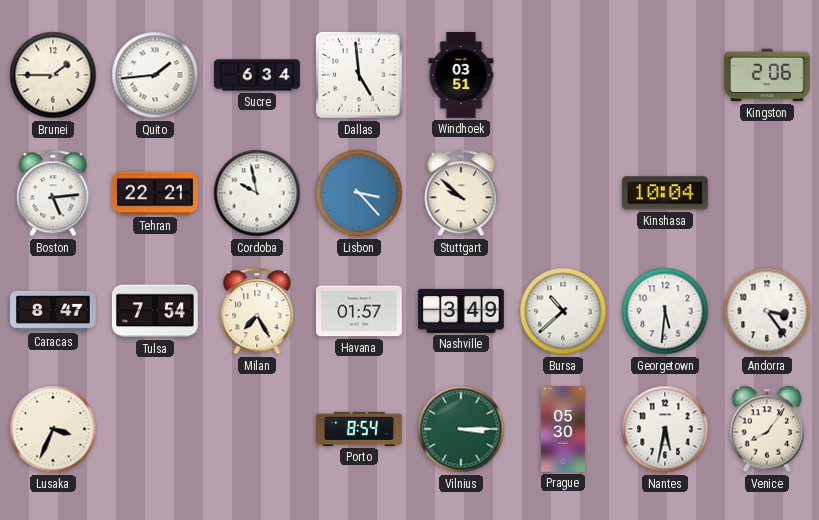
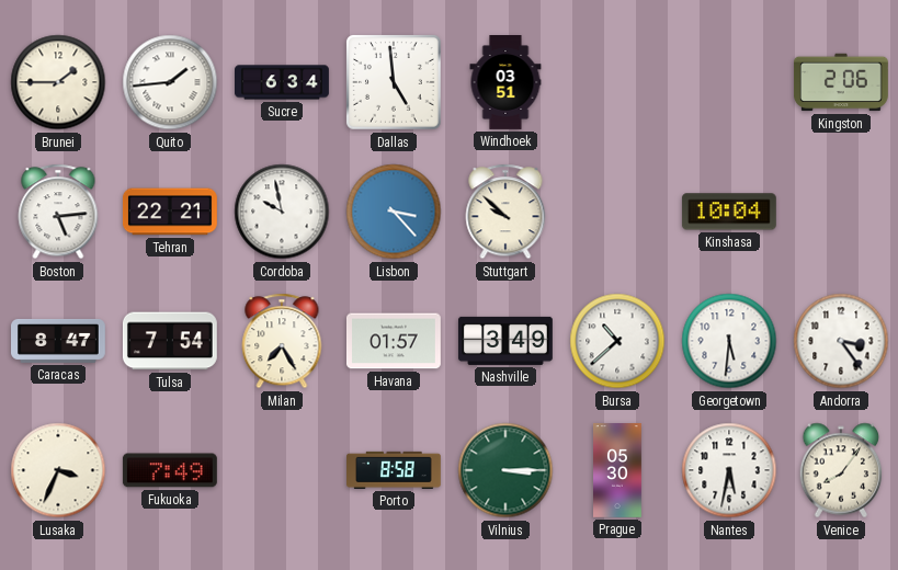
Fukuoka: none -> 7:49 (170, 470)
Porto: 8:54 -> 8:58 (395, 470)
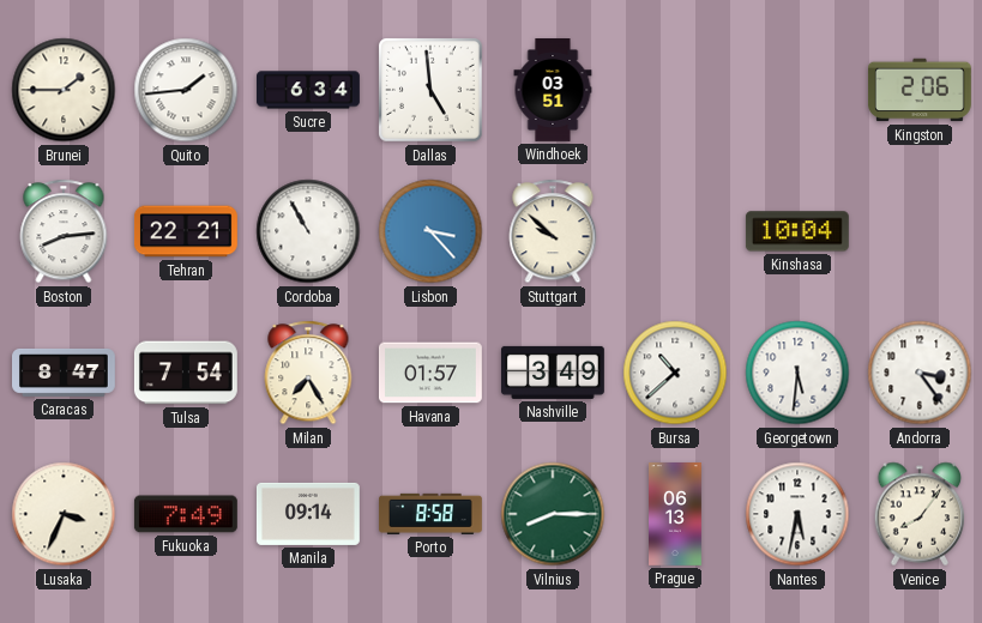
Boston: 5:14 -> 8:14 (64, 231)
Cordoba: 9:58 -> 10:55 (308, 231)
Manila: none -> 09:14 (308, 514)
Vilnius: 3:15 -> 8:15 (553, 514)
Prague: 05:30 -> 06:13 (676, 515)
